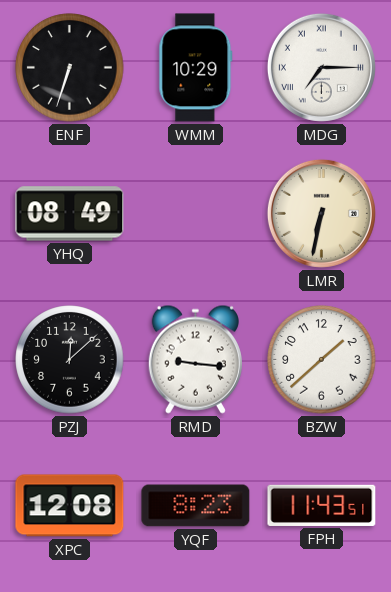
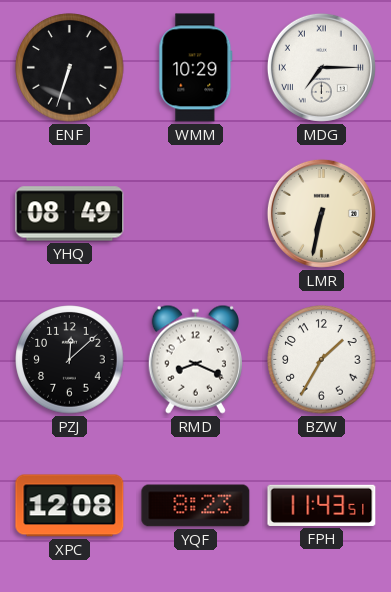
RMD: 9:16 -> 8:19 (195, 359)
BZW: 1:38 -> 1:35 (322, 360)
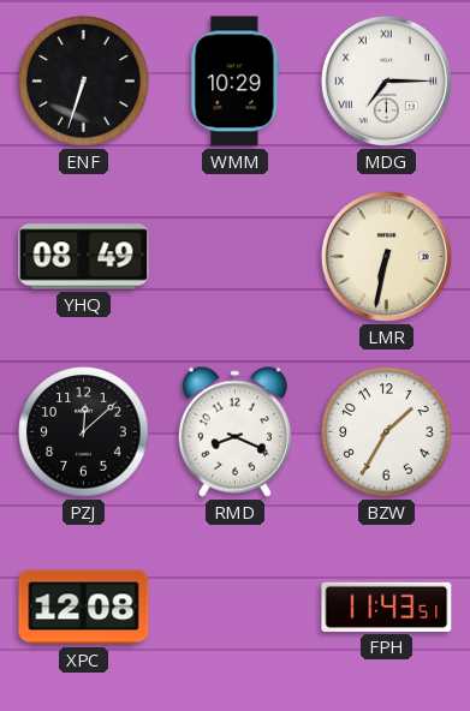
YQF: 8:23 -> none (196, 506)
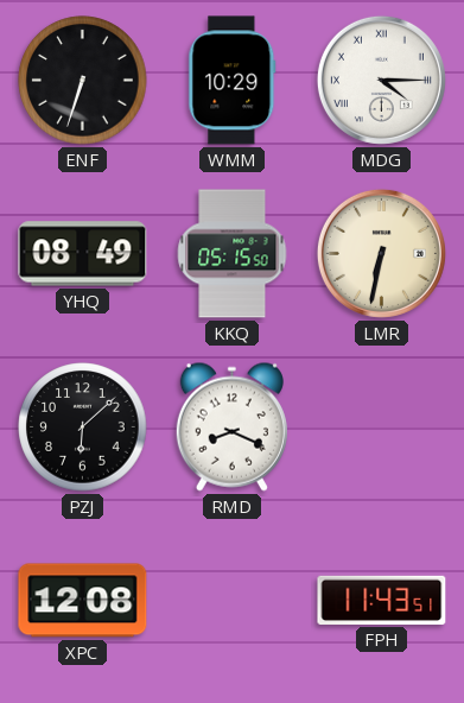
MDG: 7:15 -> 4:15 (381, 80)
KKQ: none -> 05:15 (233, 254)
PZJ: 12:08 -> 6:08 (83, 427)
BZW: 1:35 -> none (387, 432)
